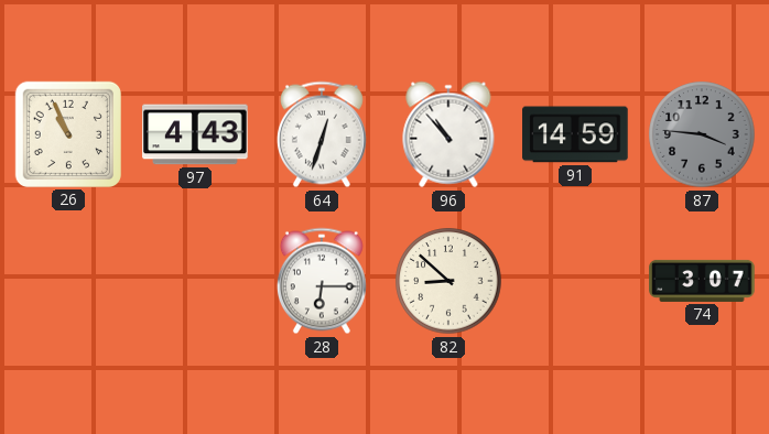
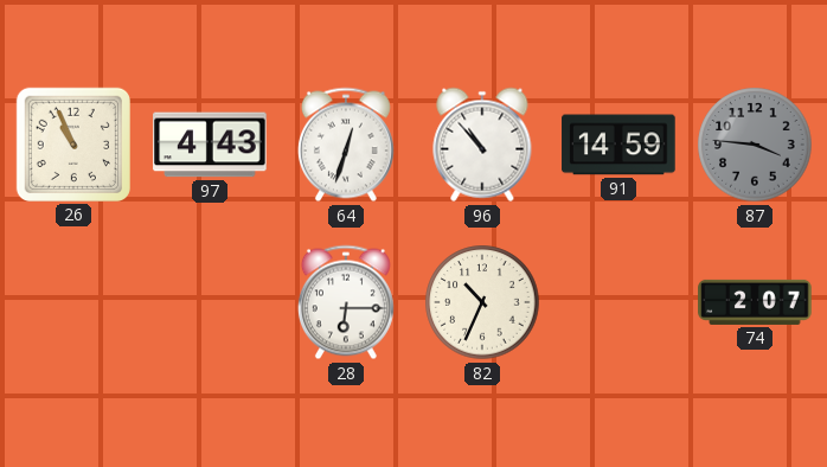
82: 8:52 -> 10:34 (482, 302)
74: 3:07 -> 2:07 (755, 302)
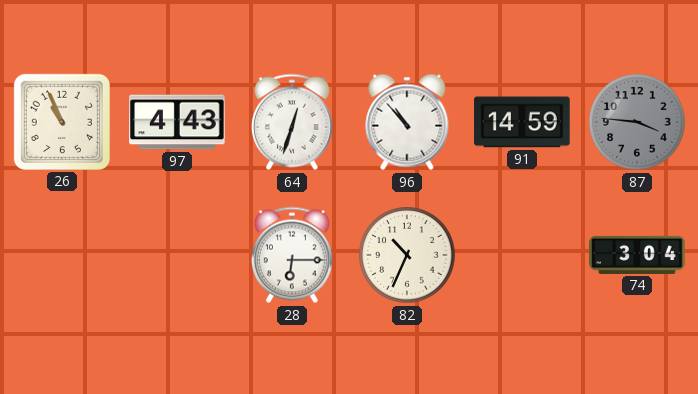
74: 2:07 -> 3:04 (637, 255)
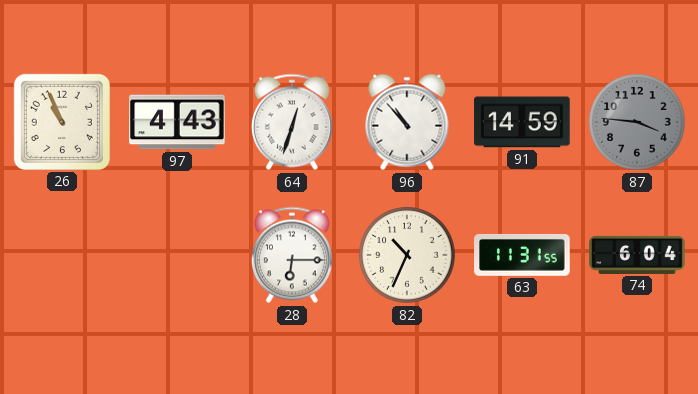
63: none -> 11:31 (522, 255)
74: 3:04 -> 6:04 (637, 255)
